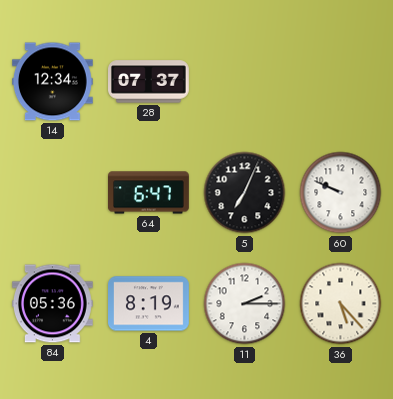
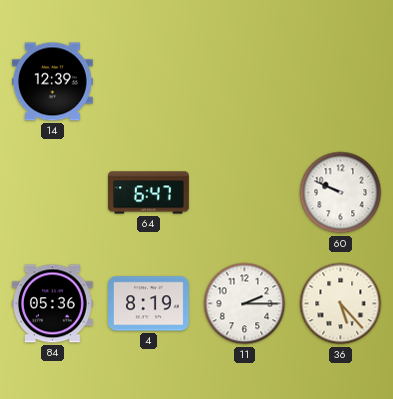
14: 12:34 -> 12:39 (53, 82)
28: 07:37 -> none (149, 82)
5: 7:04 -> none (245, 193)
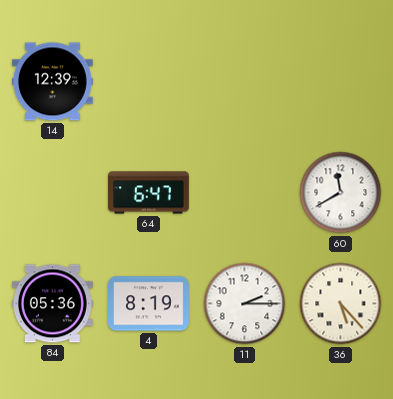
60: 9:49 -> 11:40 (341, 193)
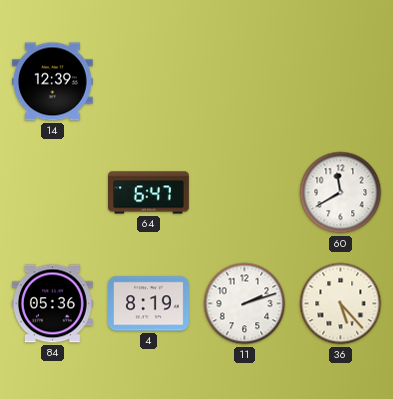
11: 2:15 -> 2:12 (245, 304)
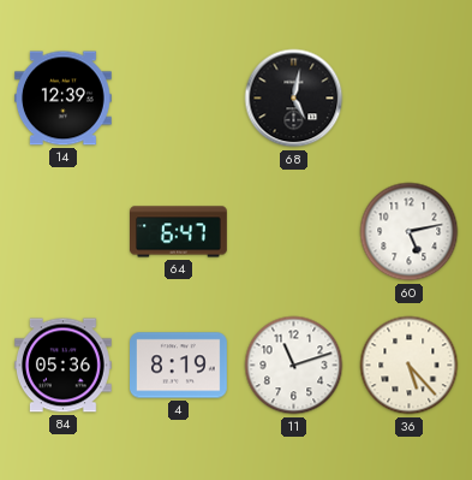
68: none -> 5:02 (294, 99)
60: 11:40 -> 5:13 (410, 232)
11: 2:12 -> 11:12 (294, 366)
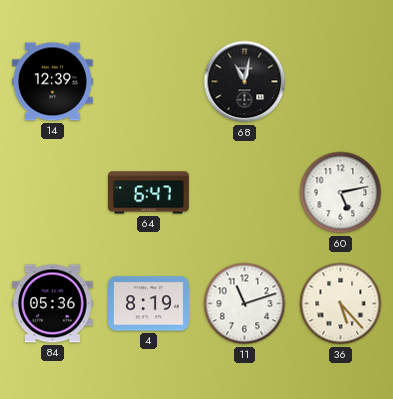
68: 5:02 -> 11:02 (245, 82)
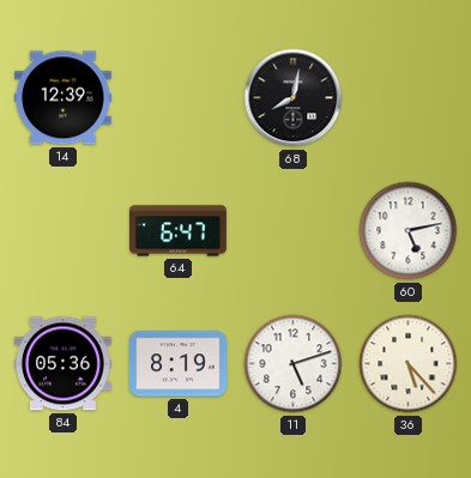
68: 11:02 -> 8:02 (294, 98)
11: 11:12 -> 5:12 (294, 364)
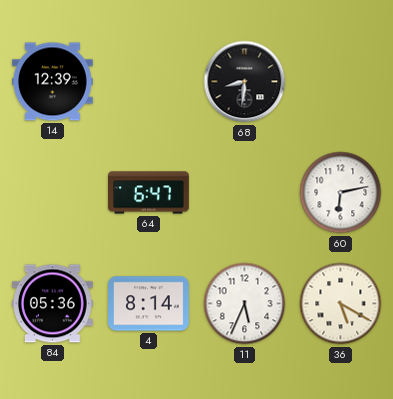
68: 8:02 -> 8:31 (245, 82)
60: 5:13 -> 6:13 (341, 193)
4: 8:19 -> 8:14 (149, 304)
11: 5:12 -> 5:34 (245, 304)
36: 5:23 -> 5:20 (341, 304)
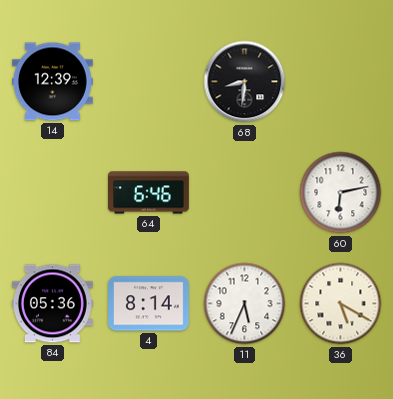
64: 6:47 -> 6:46 (149, 193)
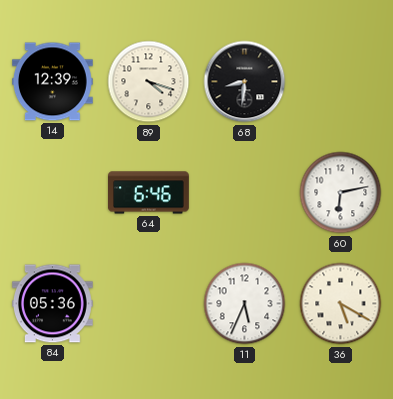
89: none -> 4:18 (149, 82)
4: 8:14 -> none (149, 304)
